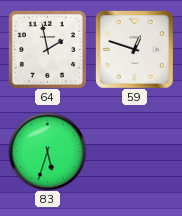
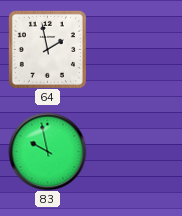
59: 12:48 -> none (135, 50)
83: 5:33 -> 9:58 (47, 151)
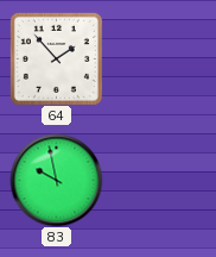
64: 1:58 -> 1:53 (56, 58)
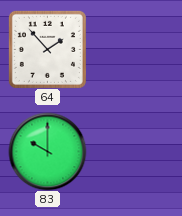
83: 9:58 -> 10:00 (47, 151)
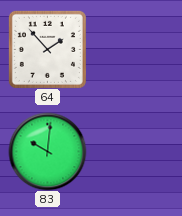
83: 10:00 -> 10:01 (47, 151)
